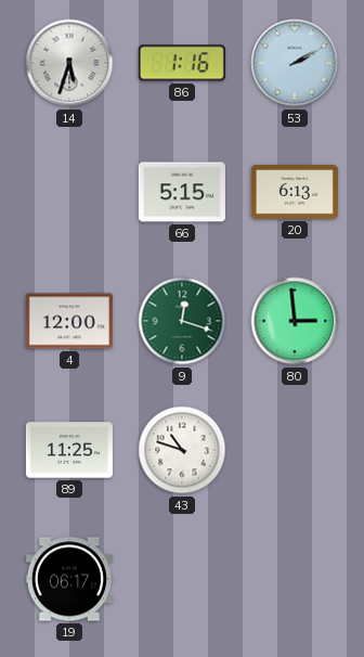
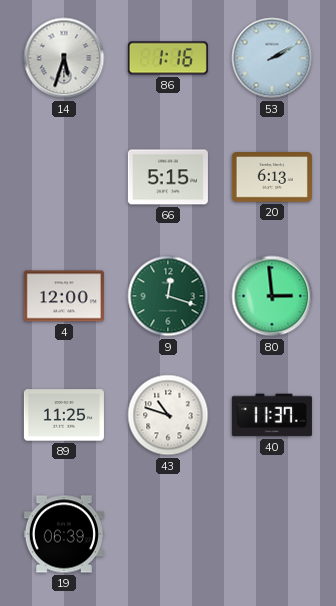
40: none -> 11:37 (272, 415)
19: 06:17 -> 06:39 (64, 534)
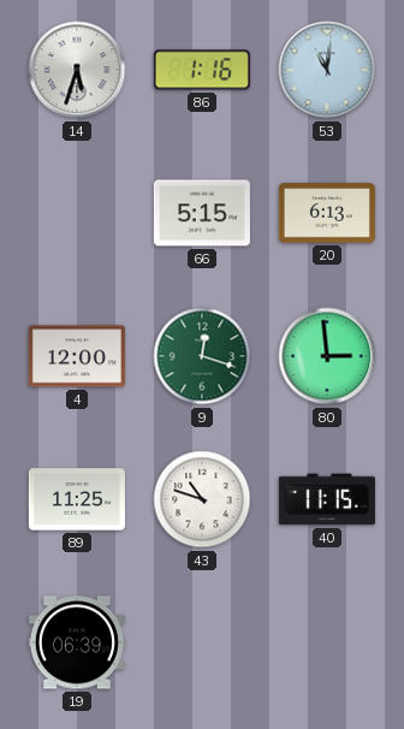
53: 2:10 -> 11:01 (327, 70)
40: 11:37 -> 11:15 (327, 499)
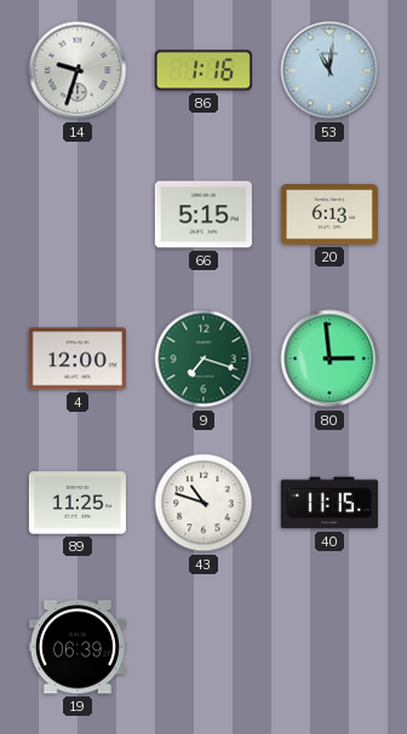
14: 5:33 -> 9:33 (78, 70)
9: 12:18 -> 7:18 (203, 359)
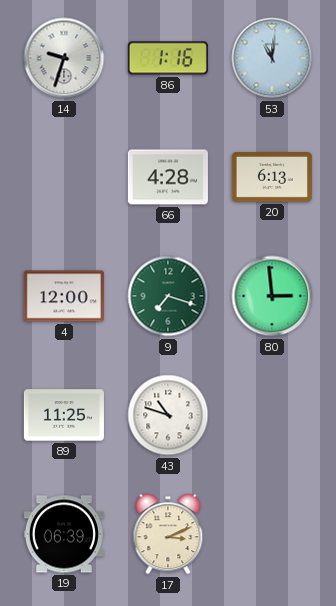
66: 5:15 -> 4:28 (168, 177)
40: 11:15 -> none (329, 503)
17: none -> 3:11 (168, 534)
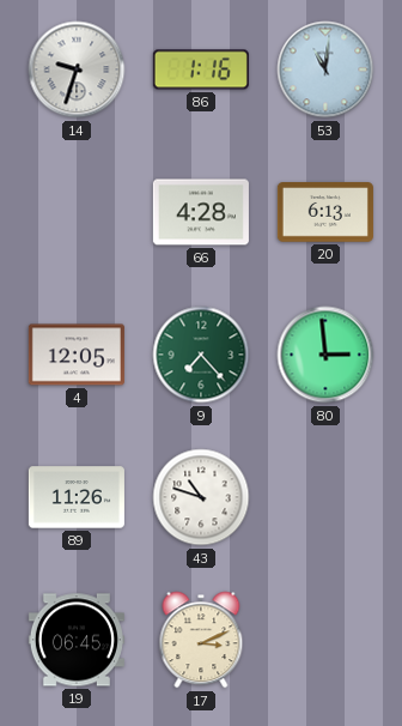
4: 12:00 -> 12:05 (77, 355)
9: 7:18 -> 7:23 (201, 355)
89: 11:25 -> 11:26 (77, 497)
19: 06:39 -> 06:45 (77, 640)
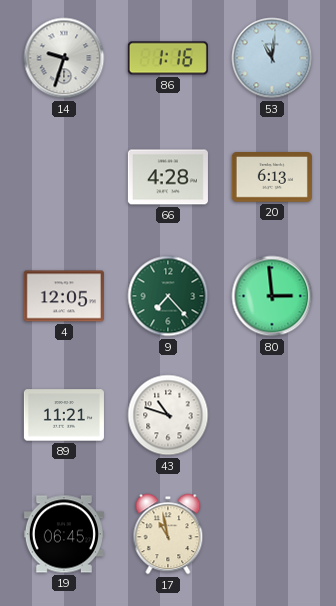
89: 11:26 -> 11:21 (64, 415)
17: 3:11 -> 10:58 (168, 534)
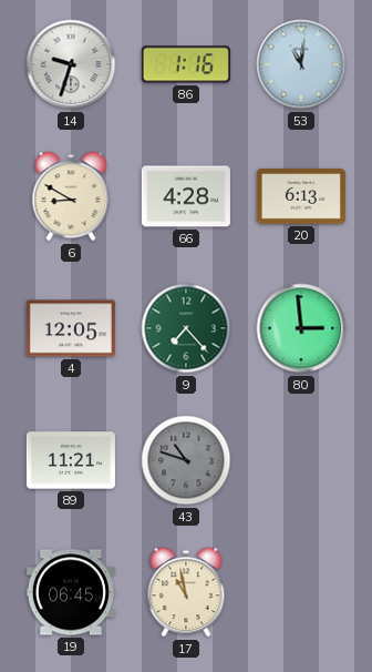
6: none -> 8:50 (71, 196)
43 dial: white -> grey (186, 460)
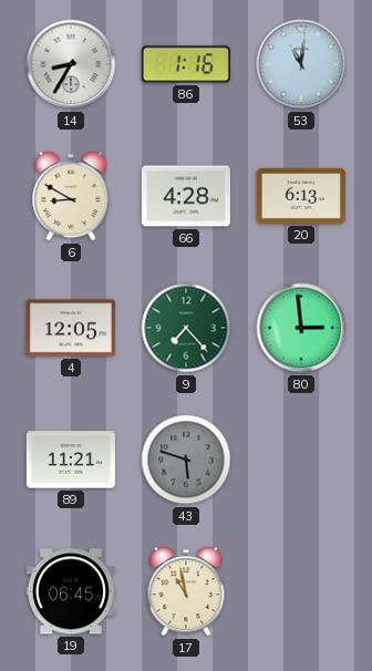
14: 9:33 -> 8:35 (71, 64)
43: 10:48 -> 5:48 (186, 460)
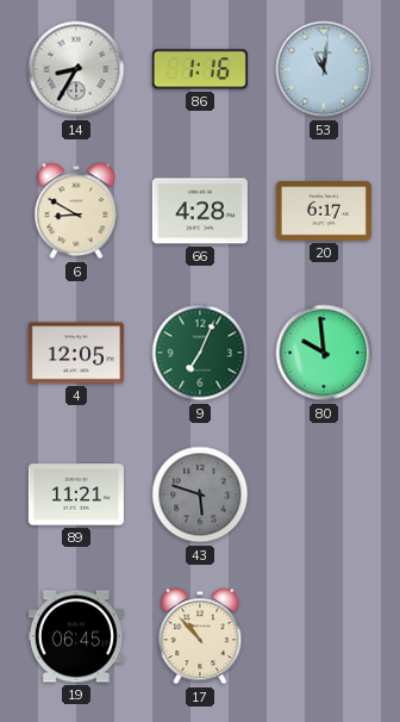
20: 6:13 -> 6:17 (324, 212)
9: 7:23 -> 7:04 (200, 353)
80: 2:59 -> 9:59 (324, 353)
17: 10:58 -> 10:53 (200, 636)
